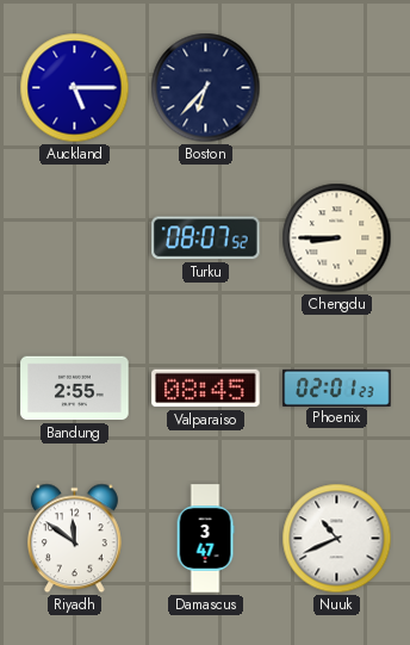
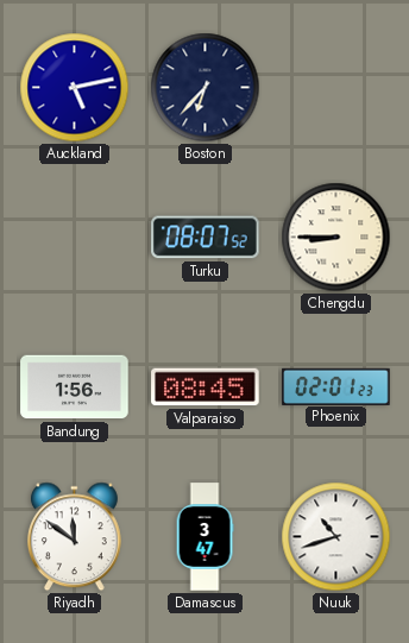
Auckland: 5:15 -> 5:13 (75, 88)
Bandung: 2:55 -> 1:56 (75, 387)
Nuuk: 10:41 -> 10:42 (336, 537)
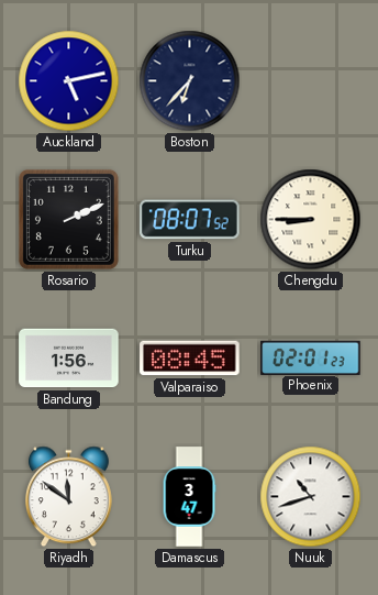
Rosario: none -> 2:11 (68, 219)
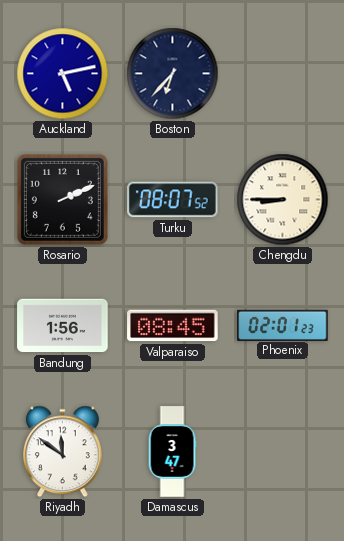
Nuuk: 10:42 -> none (311, 497)
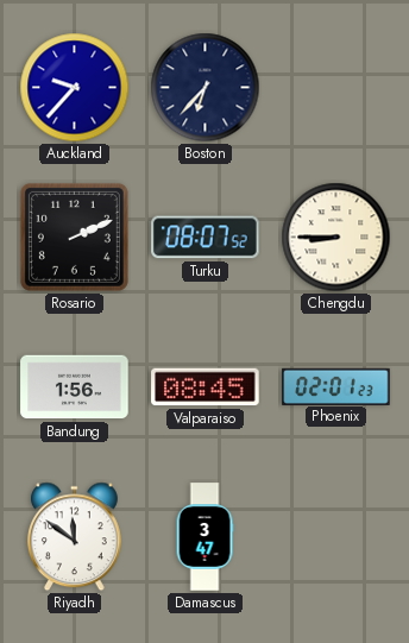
Auckland: 5:13 -> 9:37 (75, 88)
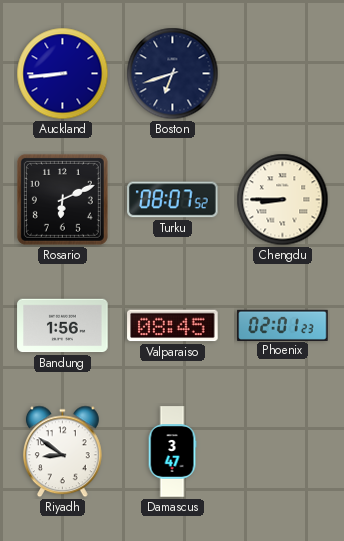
Auckland: 9:37 -> 8:44 (63, 74)
Boston: 6:37 -> 6:42 (173, 74)
Rosario: 2:11 -> 6:11 (62, 199)
Riyadh: 11:51 -> 8:51 (62, 452)
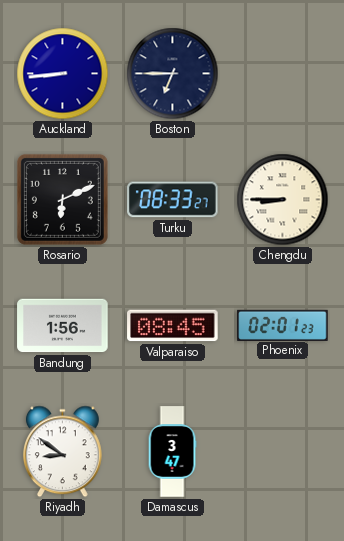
Boston: 6:42 -> 6:45 (173, 74)
Turku: 08:07 -> 08:33 (173, 200)
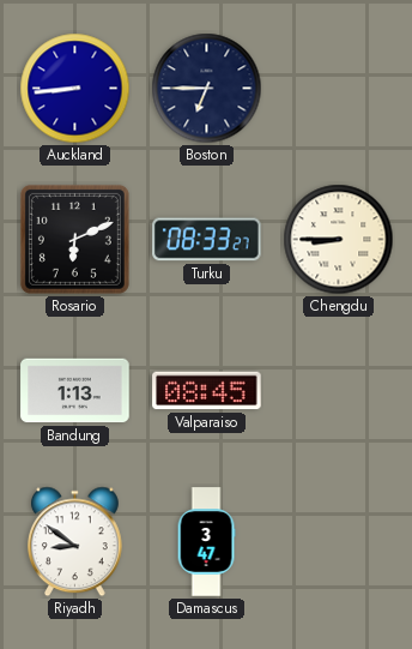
Bandung: 1:56 -> 1:13 (75, 391)
Phoenix: 02:01 -> none (283, 325)
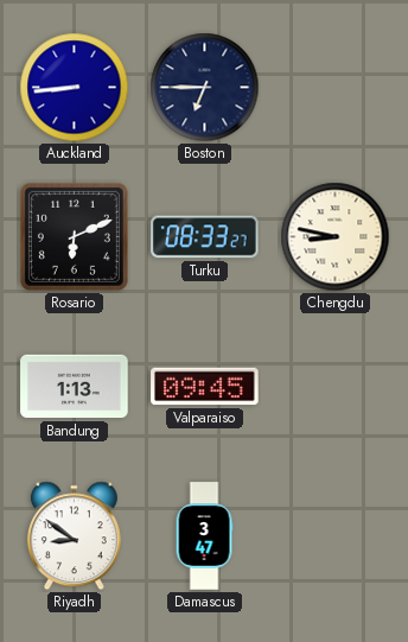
Chengdu: 8:45 -> 8:47 (336, 237)
Valparaiso: 08:45 -> 09:45 (205, 387)
